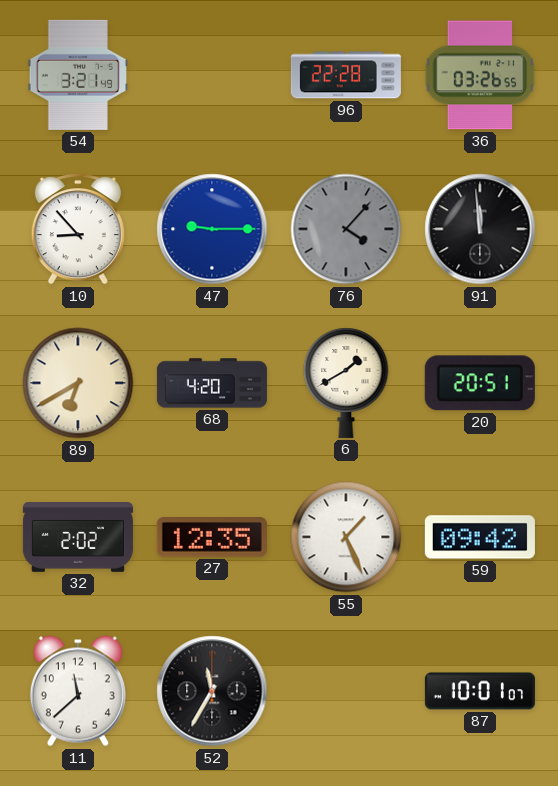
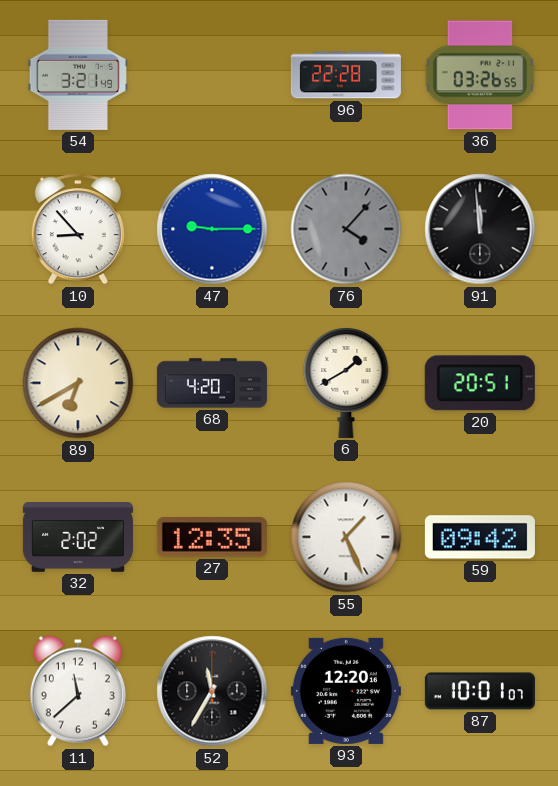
93: none -> 12:20 (346, 691)
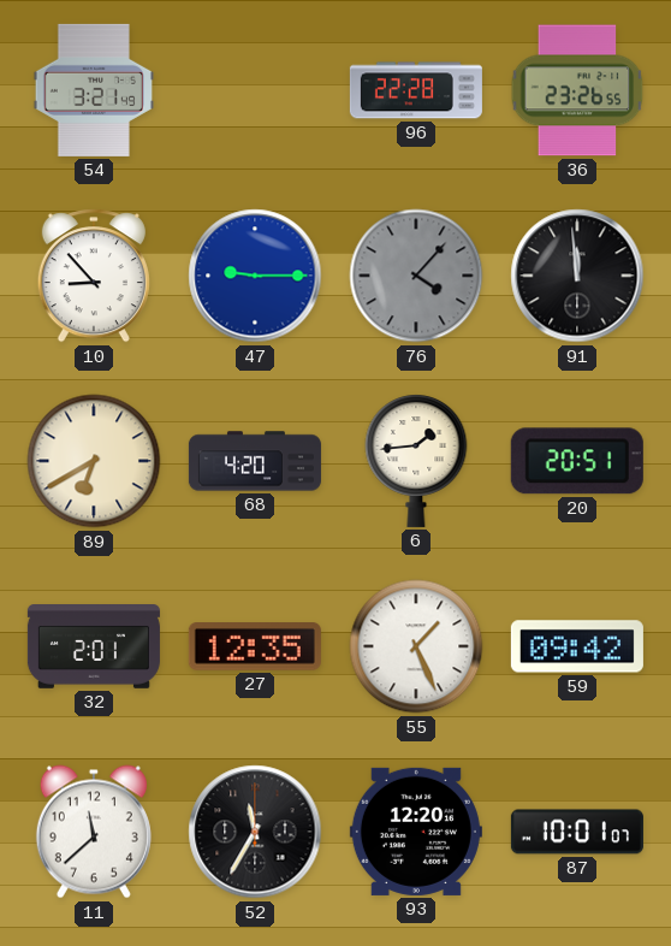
36: 03:26 -> 23:26 (577, 90)
6: 1:40 -> 1:44 (416, 461)
32: 2:02 -> 2:01 (94, 648)
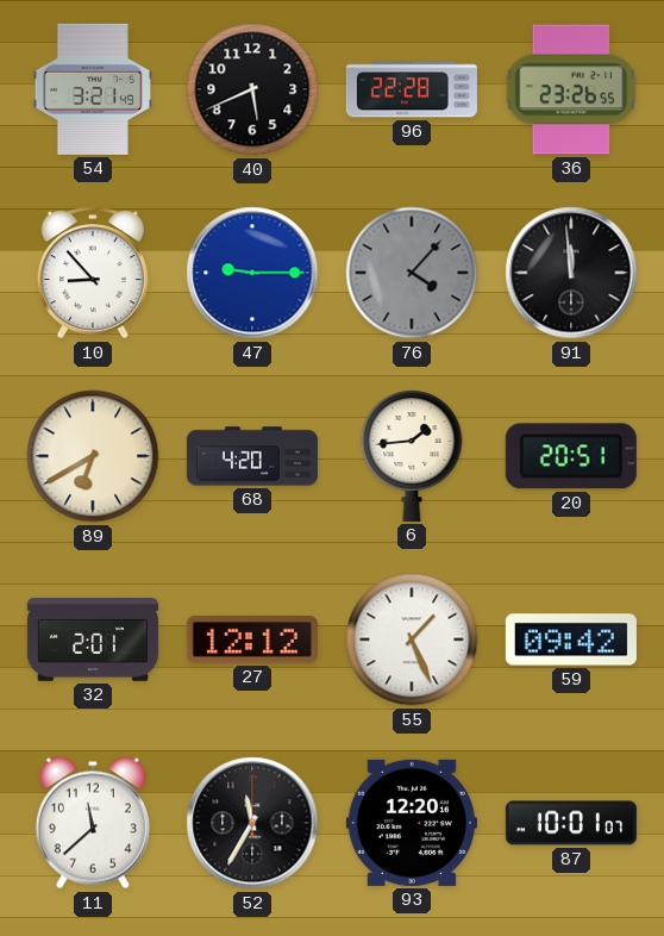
40: none -> 5:41 (252, 89)
27: 12:35 -> 12:12 (252, 641)
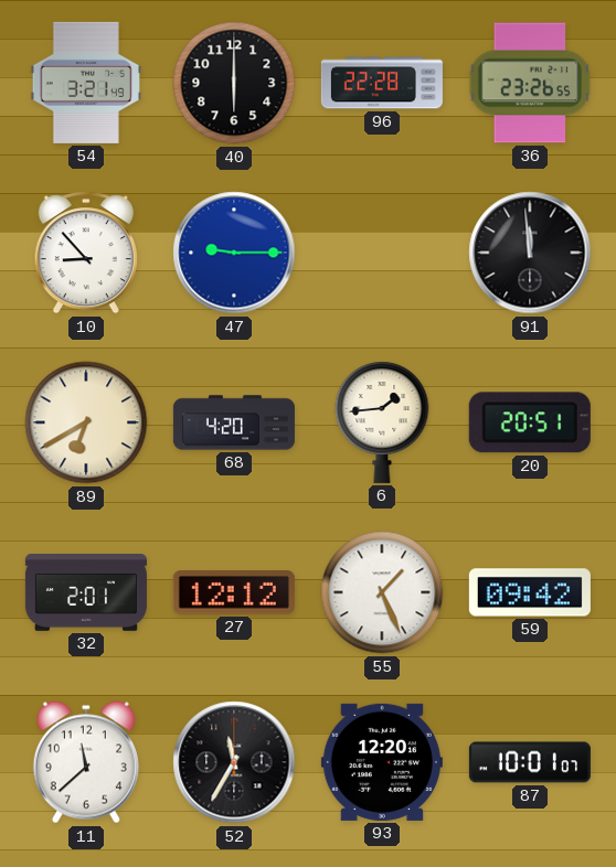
40: 5:41 -> 6:00 (234, 83)
76: 4:07 -> none (412, 273)
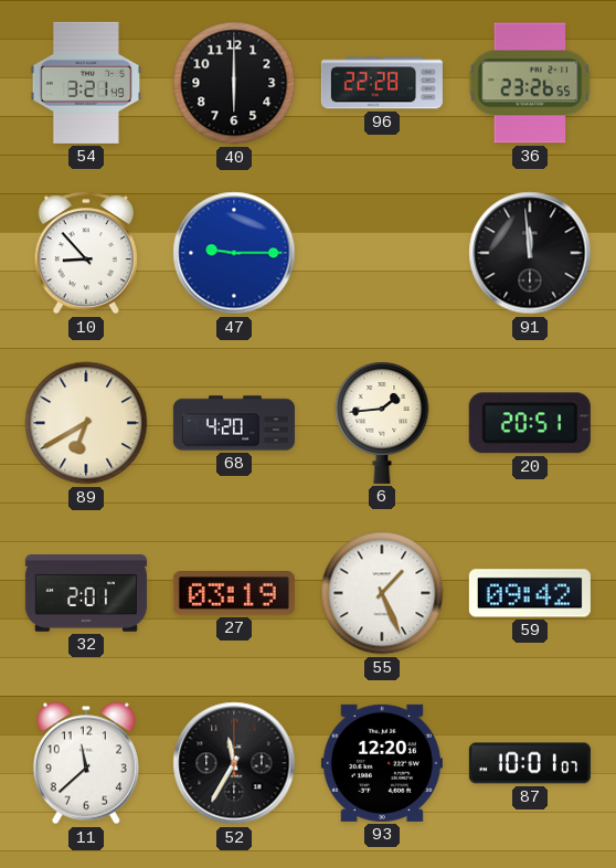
27: 12:12 -> 03:19 (234, 594)
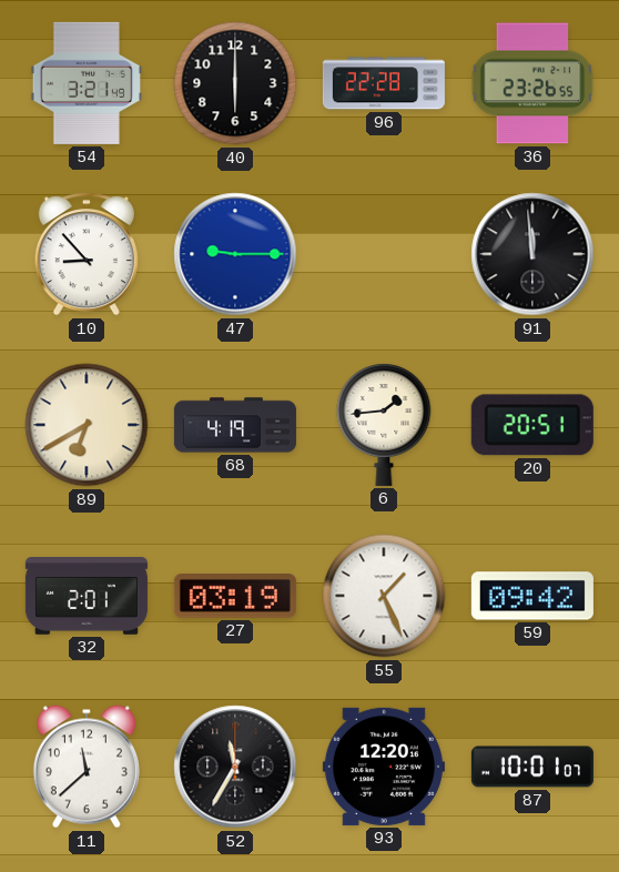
68: 4:20 -> 4:19 (235, 425)
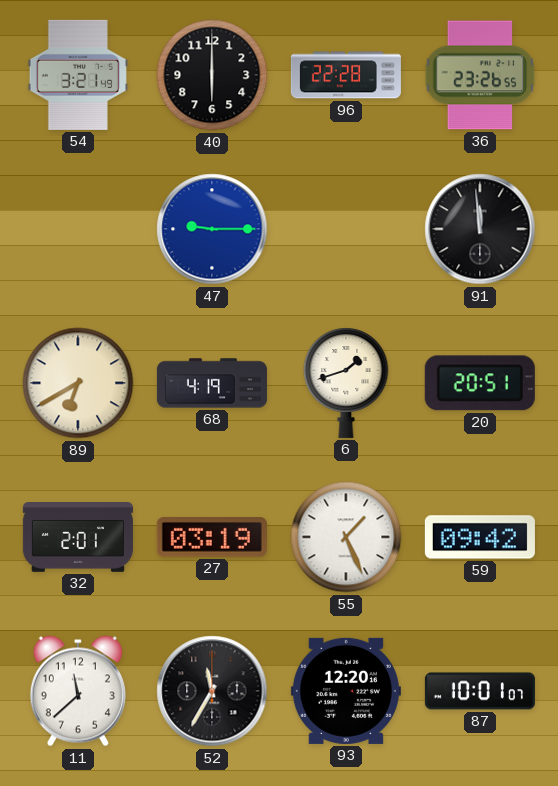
10: 8:53 -> none (87, 254)
6: 1:44 -> 1:42 (346, 383)
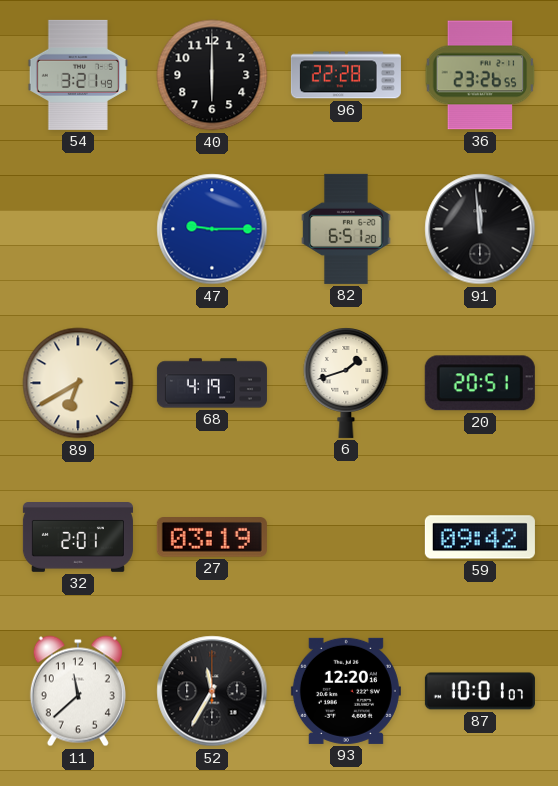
82: none -> 6:51 (346, 229)
55: 1:26 -> none (346, 537)
